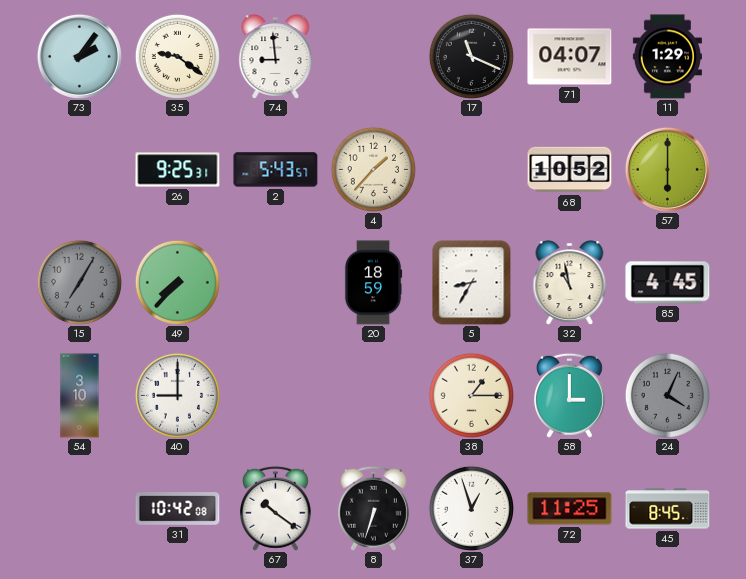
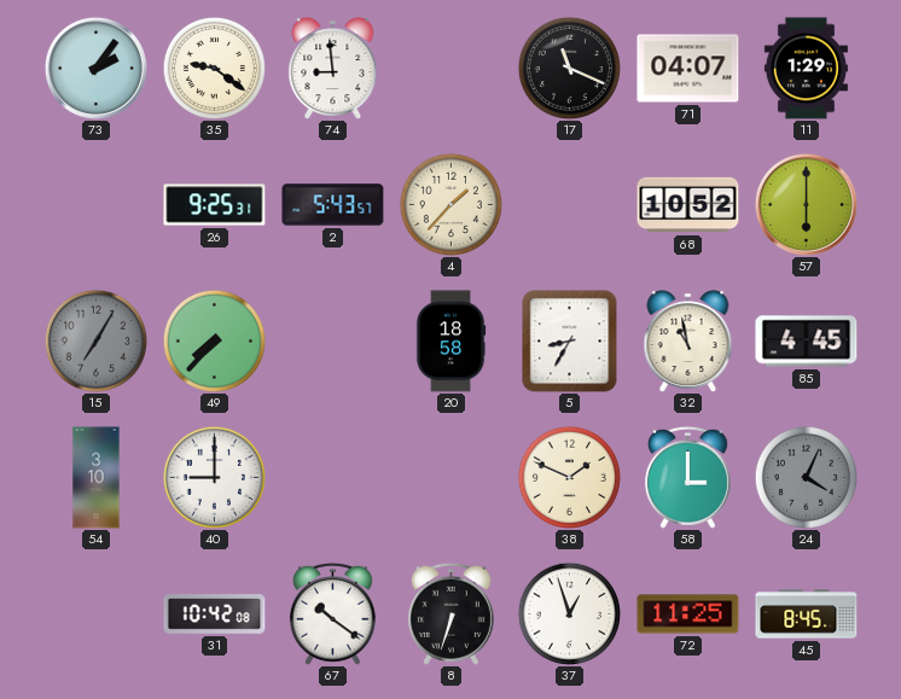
20: 18:59 -> 18:58 (450, 342)
38: 1:15 -> 1:49 (569, 477)
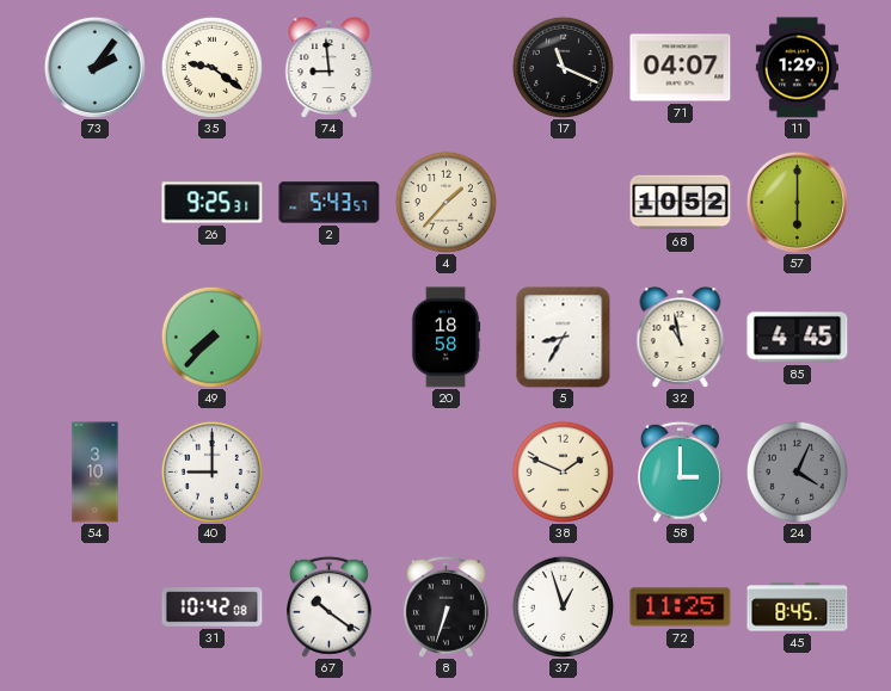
15: 7:05 -> none (95, 340)
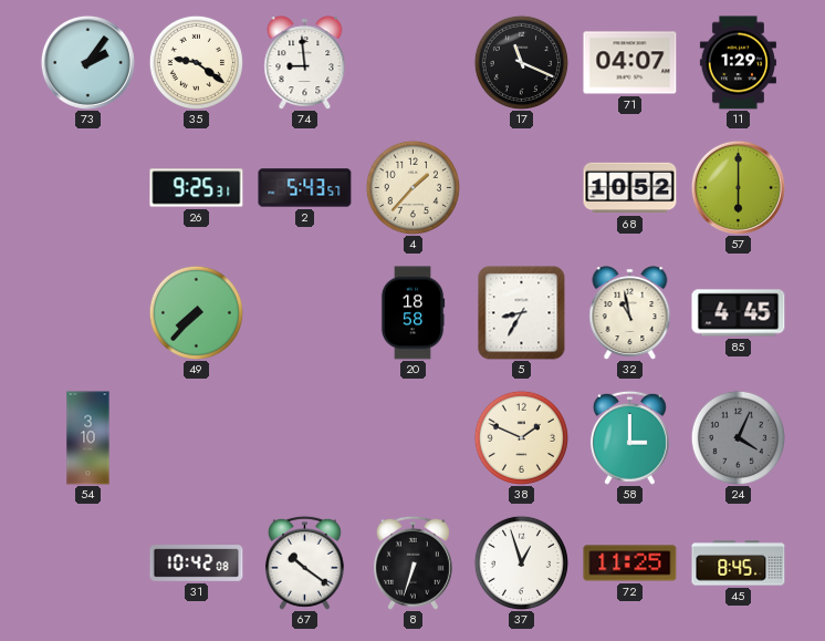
40: 9:00 -> none (211, 471)
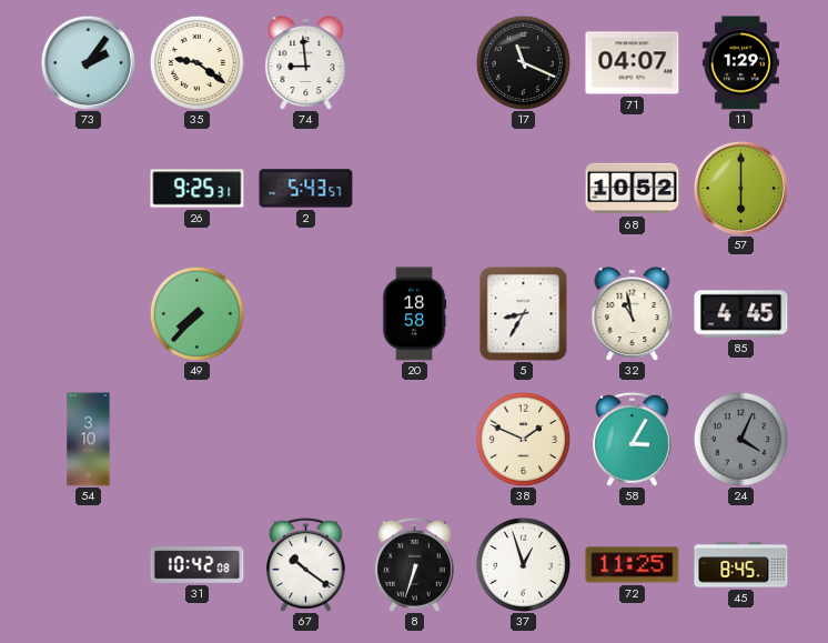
4: 1:37 -> none (412, 187)
58: 3:00 -> 3:05 (632, 439)
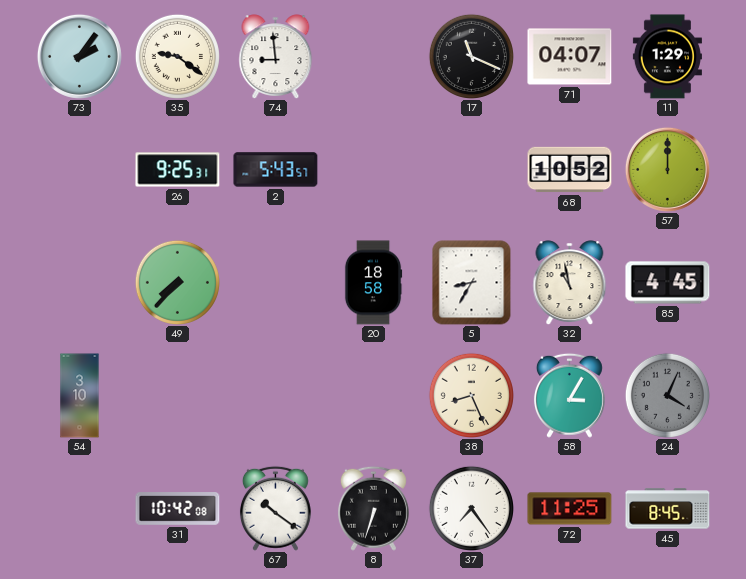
57: 6:00 -> 12:00 (667, 169)
38: 1:49 -> 8:26 (471, 395)
37: 12:57 -> 7:24 (471, 508)
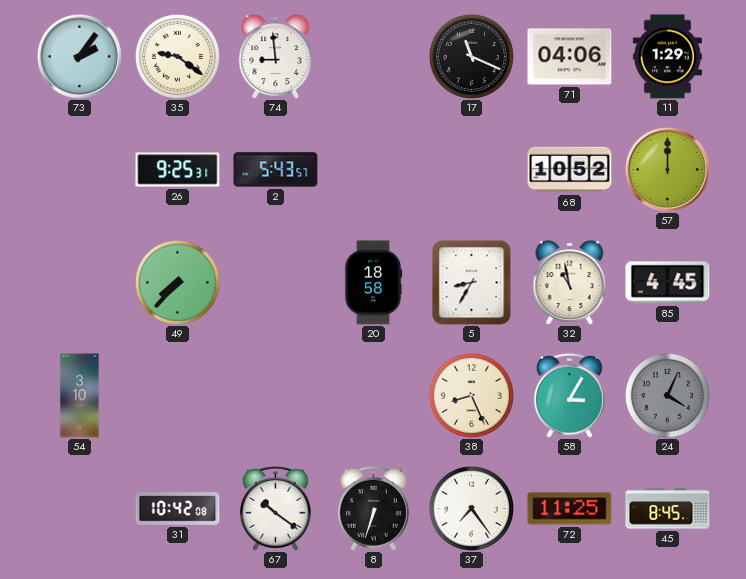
71: 04:07 -> 04:06 (570, 57)
